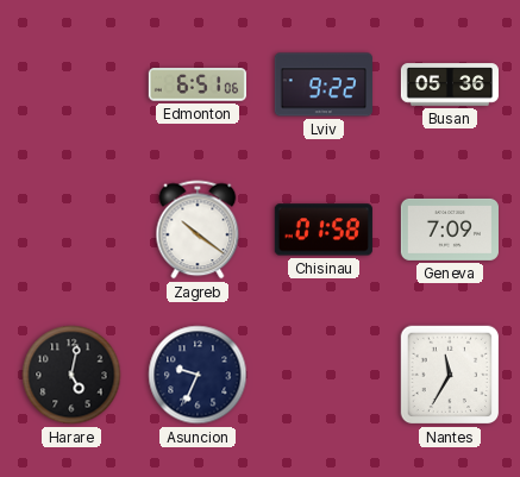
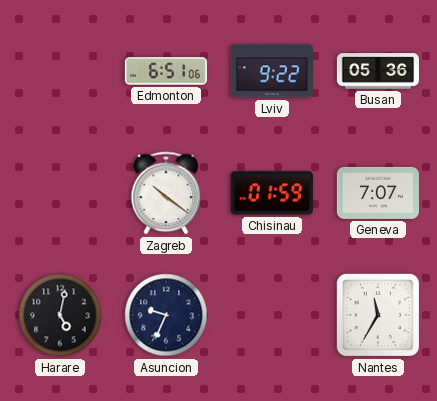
Chisinau: 01:58 -> 01:59 (272, 193)
Geneva: 7:09 -> 7:07 (378, 193)
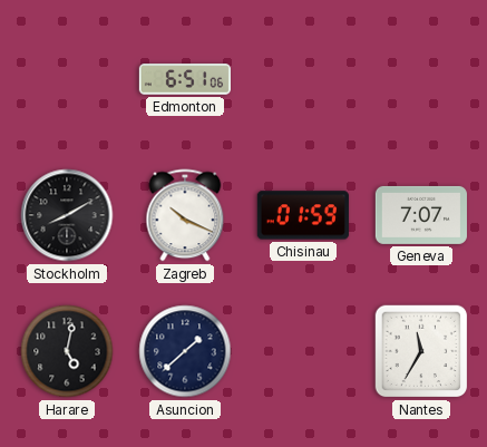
Lviv: 9:22 -> none (272, 71)
Busan: 05:36 -> none (377, 71)
Stockholm: none -> 8:10 (67, 215)
Zagreb: 10:21 -> 10:19 (185, 215)
Asuncion: 9:34 -> 1:38 (185, 351)
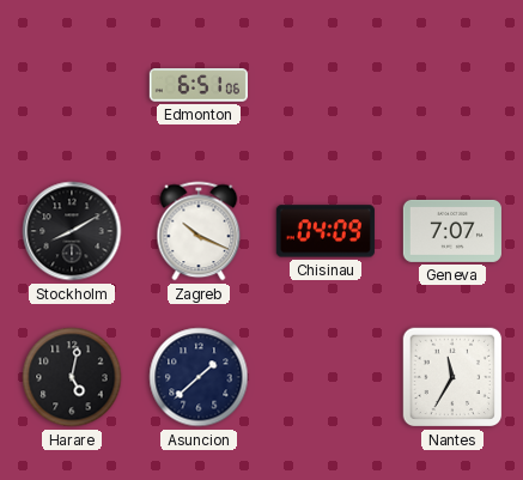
Chisinau: 01:59 -> 04:09 (326, 231)
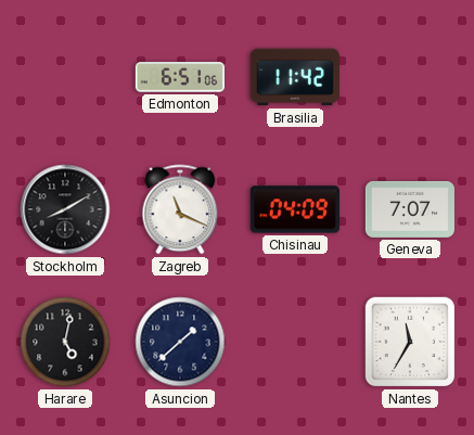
Brasilia: none -> 11:42 (295, 77)
Zagreb: 10:19 -> 11:19 (180, 209)
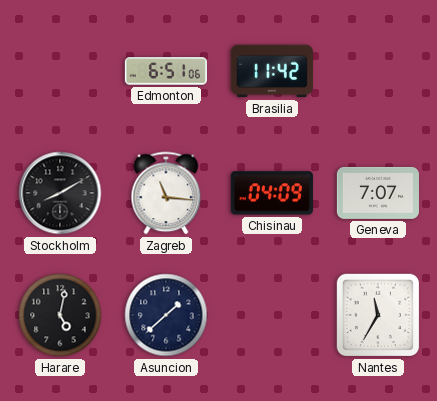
Zagreb: 11:19 -> 11:16 (166, 193)
